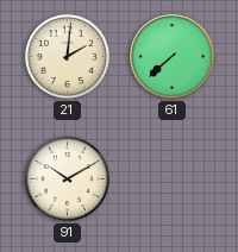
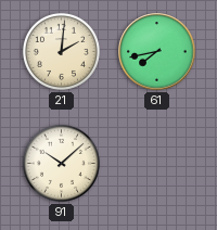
61: 7:38 -> 7:43 (157, 52)
91: 10:10 -> 10:08 (61, 163)
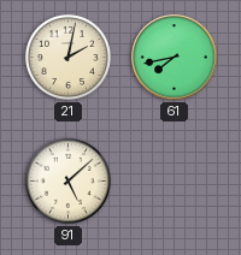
21: 2:01 -> 2:02 (67, 57)
91: 10:08 -> 5:08 (67, 180)
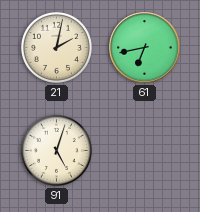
61: 7:43 -> 6:43 (145, 48)
91: 5:08 -> 5:03 (56, 150)
